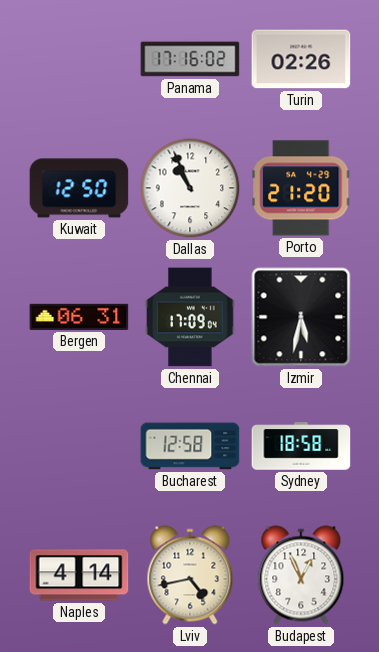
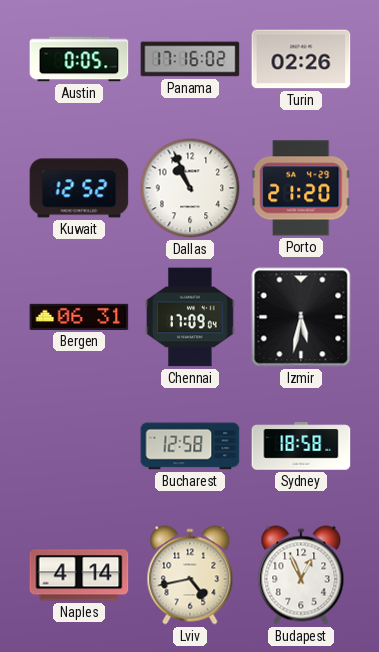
Austin: none -> 0:05 (79, 59)
Kuwait: 12:50 -> 12:52 (79, 188)
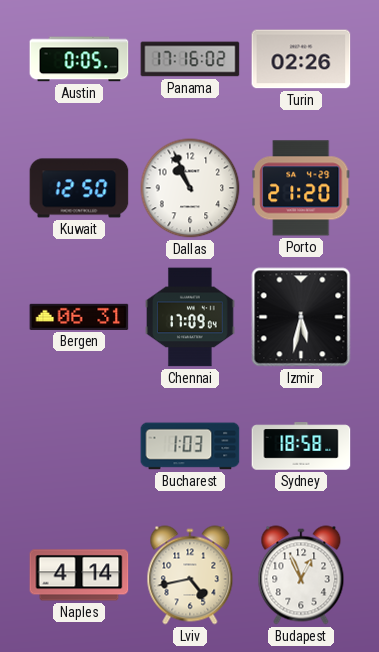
Kuwait: 12:52 -> 12:50 (79, 188)
Bucharest: 12:58 -> 1:03 (190, 446)
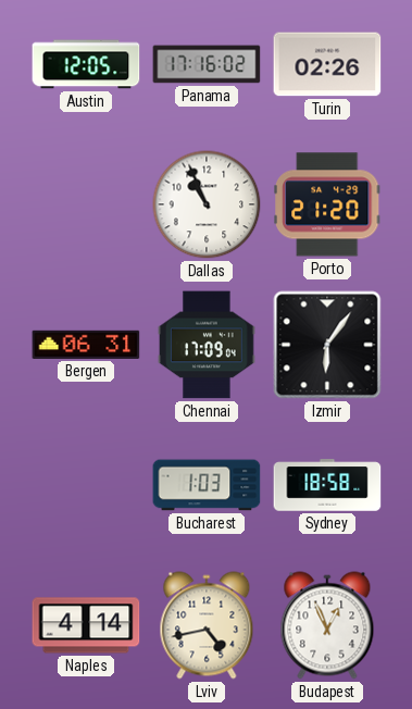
Austin: 0:05 -> 12:05 (86, 64)
Kuwait: 12:50 -> none (79, 188)
Izmir: 5:32 -> 6:06 (327, 345)
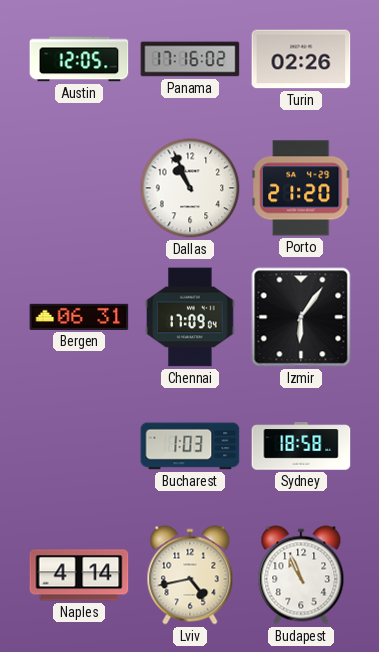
Budapest: 12:56 -> 10:56 (301, 575)
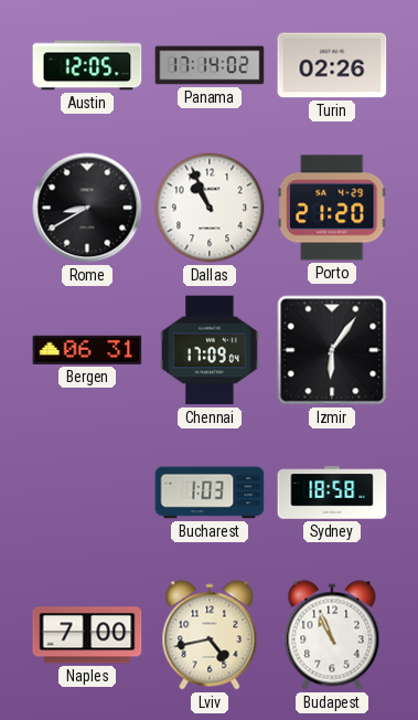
Panama: 17:16 -> 17:14 (210, 65)
Rome: none -> 8:40 (87, 208)
Naples: 4:14 -> 7:00 (87, 635)
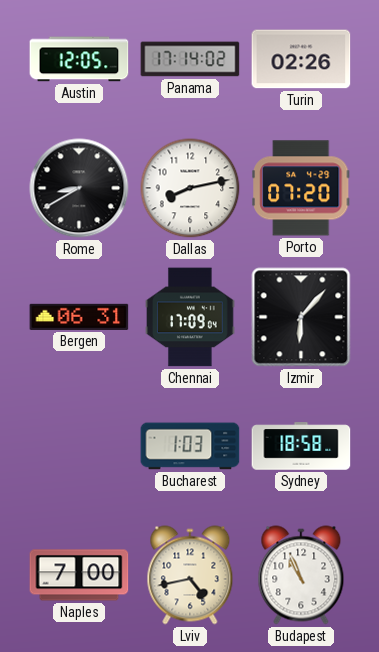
Dallas: 10:56 -> 8:13 (190, 188)
Porto: 21:20 -> 07:20 (301, 188)
Izmir: 6:06 -> 6:07 (301, 317)
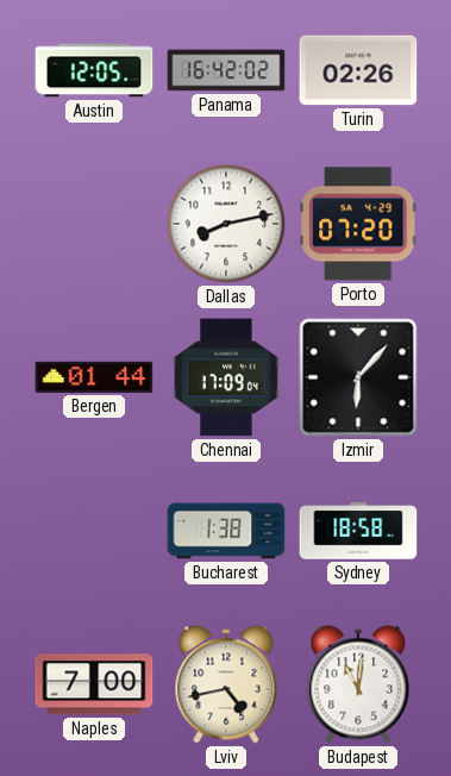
Panama: 17:14 -> 16:42 (226, 70)
Rome: 8:40 -> none (79, 188)
Bergen: 06:31 -> 01:44 (94, 377)
Bucharest: 1:03 -> 1:38 (226, 531)
Budapest: 10:56 -> 11:01 (358, 684)
